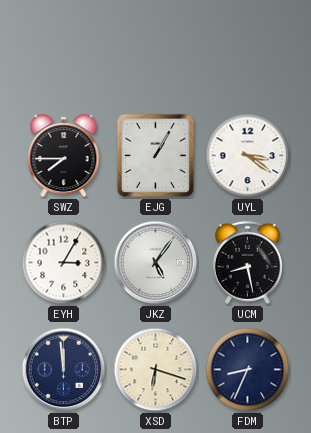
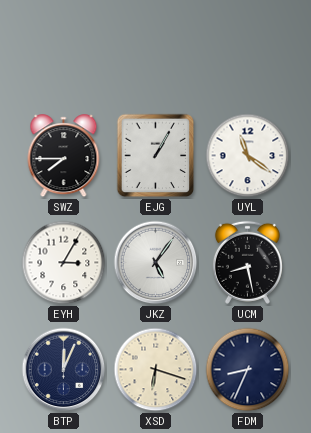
UYL: 3:21 -> 11:21 (248, 156)
BTP: 11:59 -> 12:04 (64, 370)
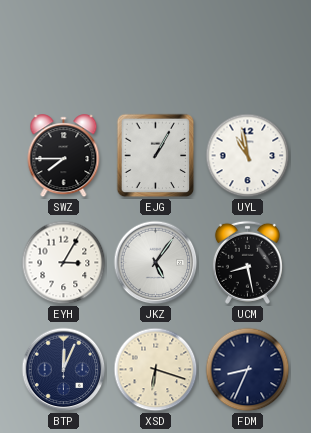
UYL: 11:21 -> 10:58 (248, 156)
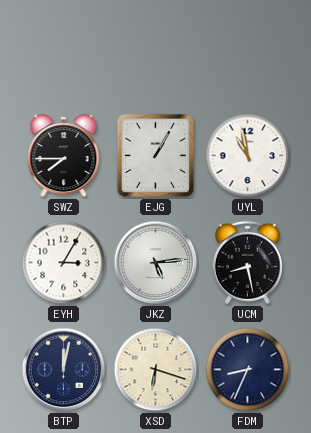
JKZ: 5:06 -> 5:14 (156, 263)
BTP: 12:04 -> 12:02 (64, 370)
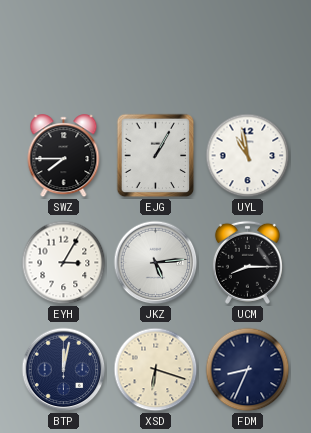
UCM: 8:28 -> 8:15 (247, 262)
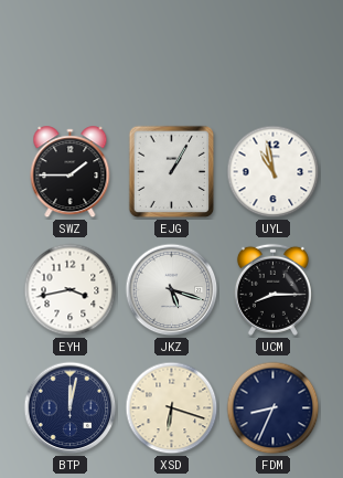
SWZ: 7:45 -> 1:45 (71, 172)
EYH: 3:05 -> 3:43 (71, 290)
JKZ: 5:14 -> 5:18 (172, 290)
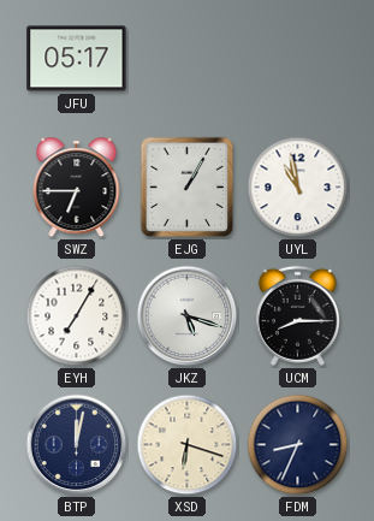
JFU: none -> 05:17 (77, 59)
SWZ: 1:45 -> 6:45 (77, 188)
EYH: 3:43 -> 7:05 (77, 316)
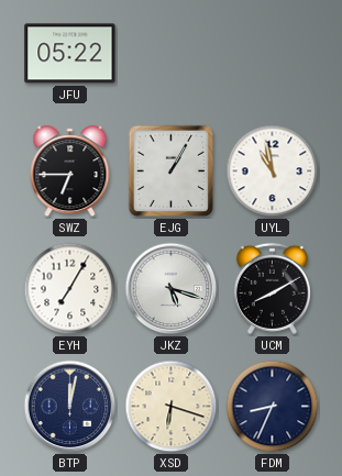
JFU: 05:17 -> 05:22 (70, 54)
UCM: 8:15 -> 8:10 (272, 288)
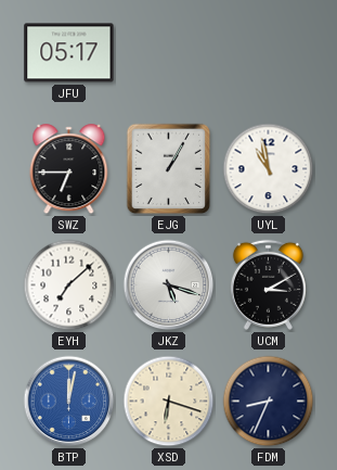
JFU: 05:22 -> 05:17 (69, 53)
EYH: 7:05 -> 7:08 (69, 285)
UCM: 8:10 -> 3:10 (268, 284)
BTP dial: navy -> blue (69, 402)
